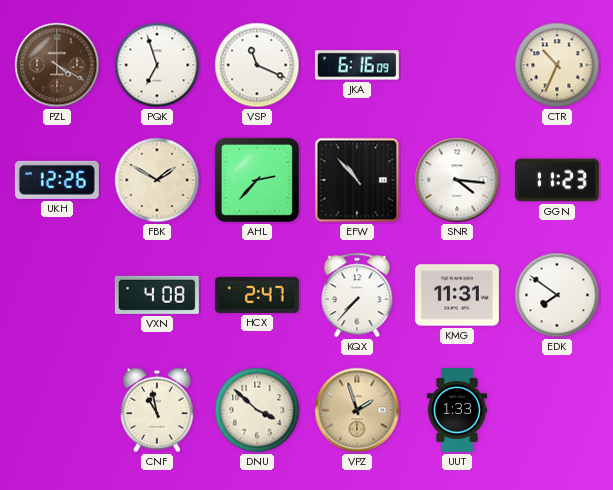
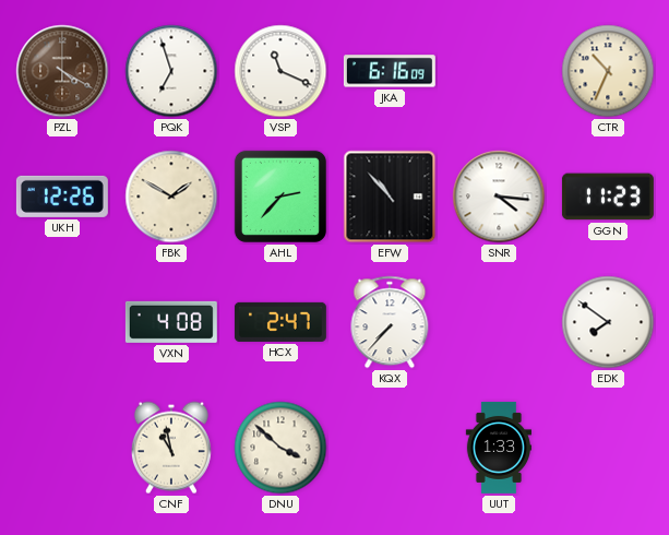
KMG: 11:31 -> none (457, 295)
VPZ: 1:57 -> none (357, 410)
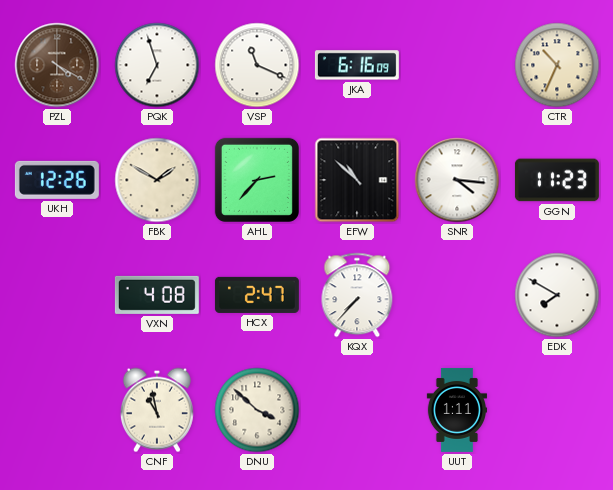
EFW: 10:53 -> 10:52 (357, 180)
EDK: 7:51 -> 7:50 (557, 295)
UUT: 1:33 -> 1:11 (456, 410)
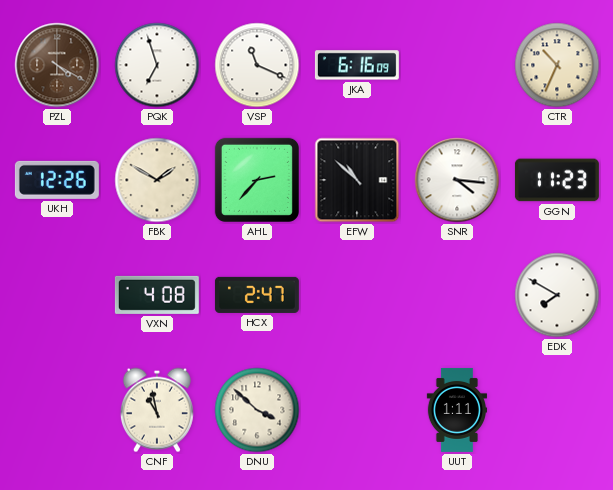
KQX: 7:37 -> none (357, 295)
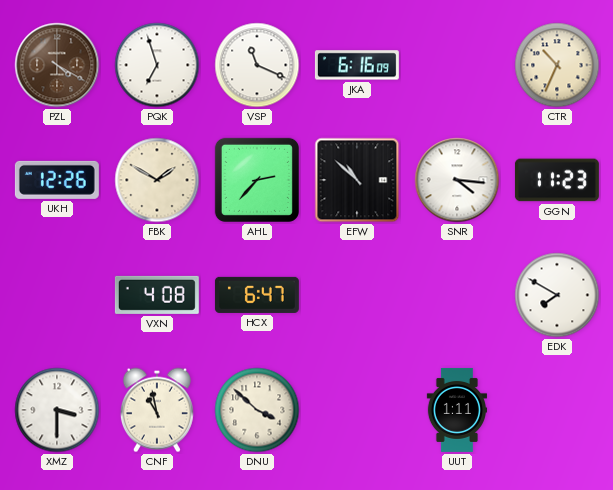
HCX: 2:47 -> 6:47 (257, 295)
XMZ: none -> 3:30 (57, 410)
